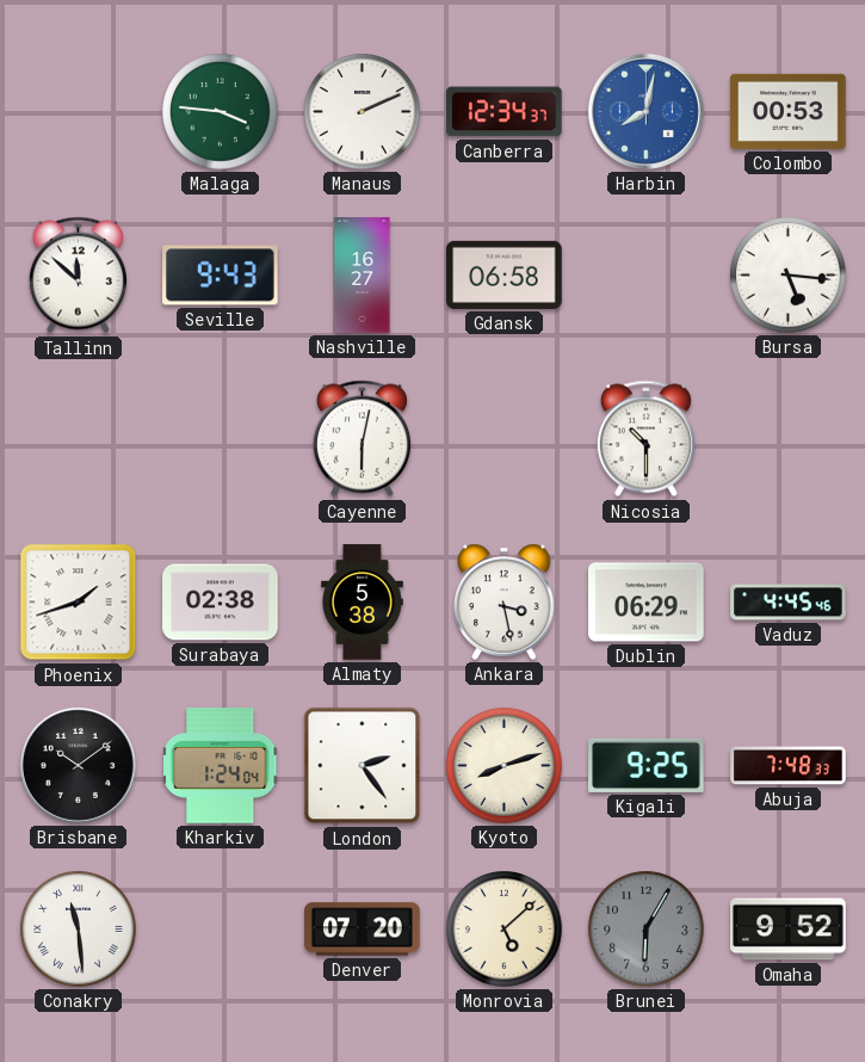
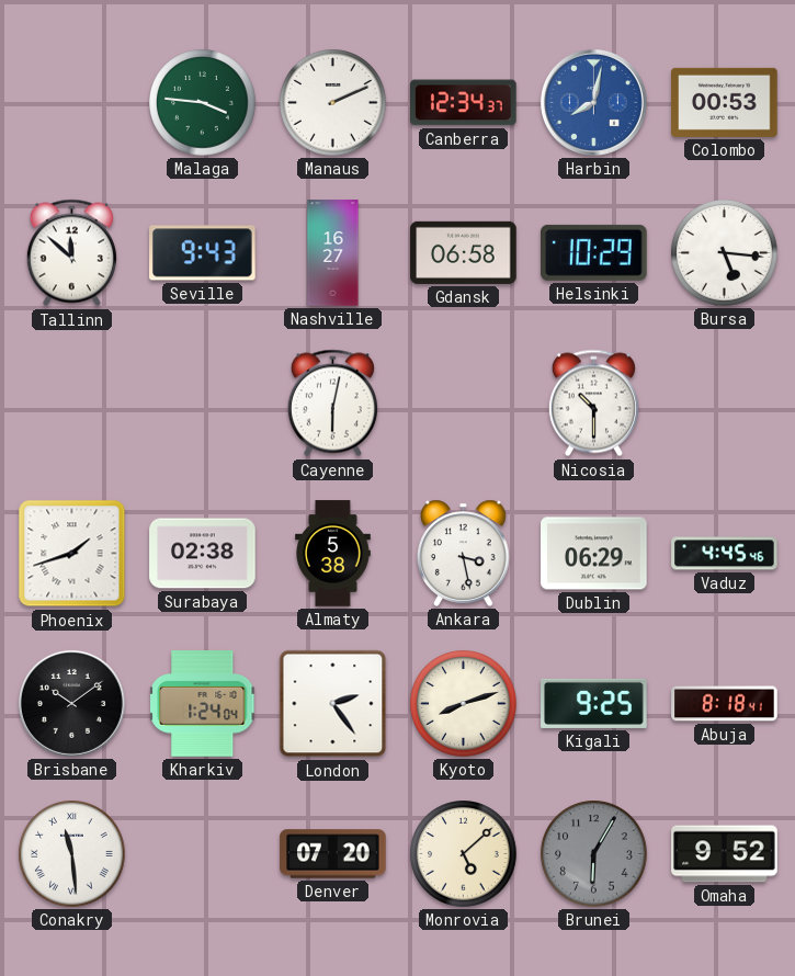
Helsinki: none -> 10:29 (594, 252)
Abuja: 7:48 -> 8:18 (725, 704)
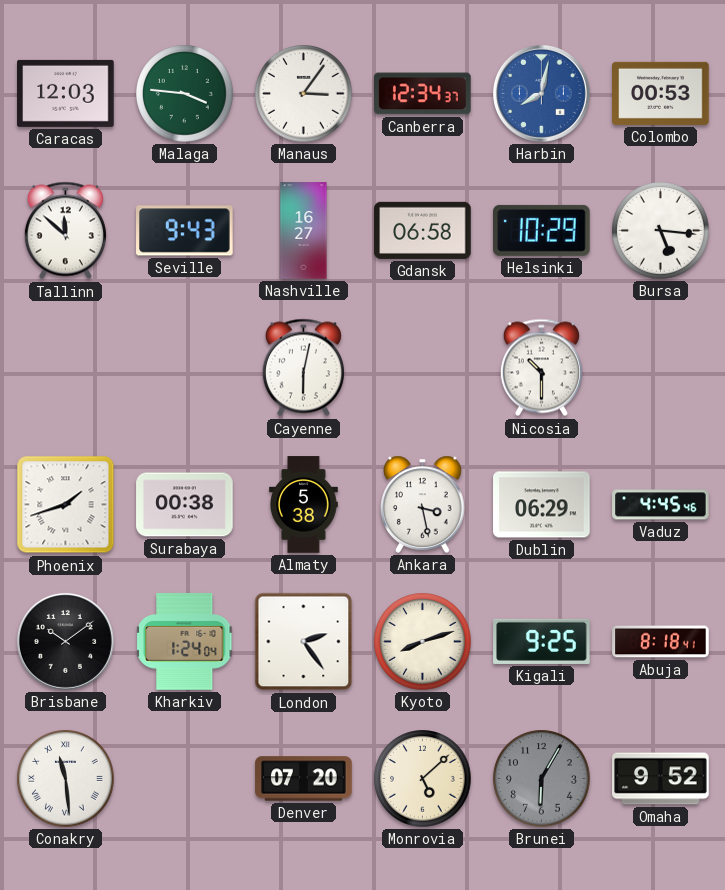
Caracas: none -> 12:03 (66, 93)
Manaus: 2:11 -> 3:06 (304, 94)
Surabaya: 02:38 -> 00:38 (185, 505)
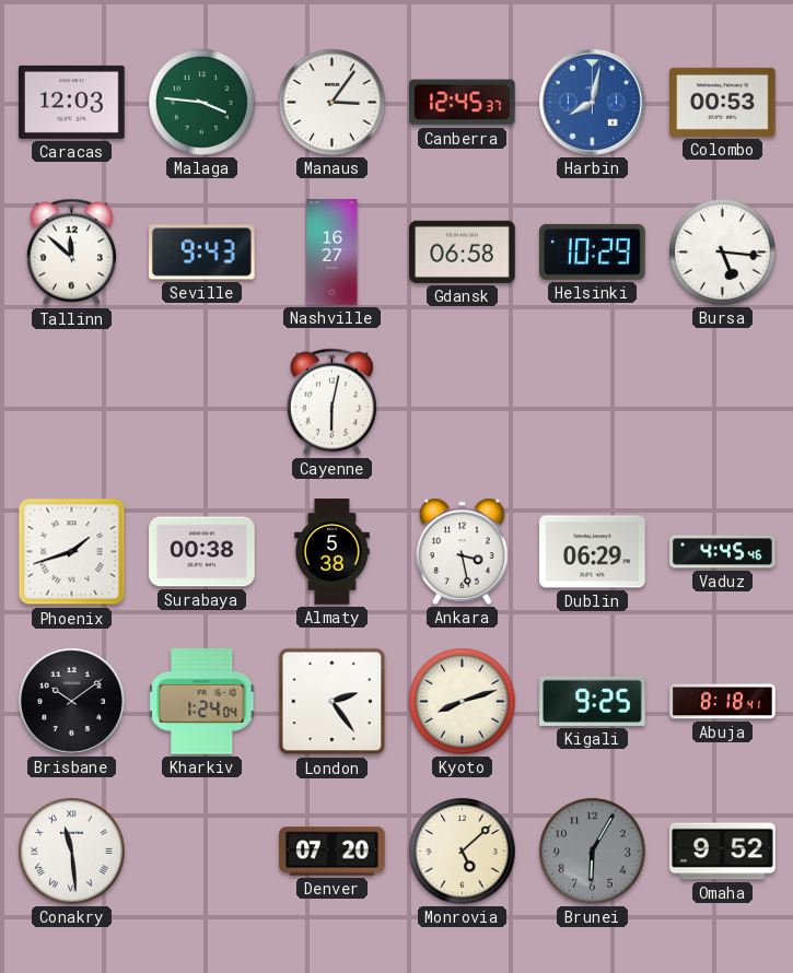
Canberra: 12:34 -> 12:45 (463, 103)
Nicosia: 10:30 -> none (541, 368)
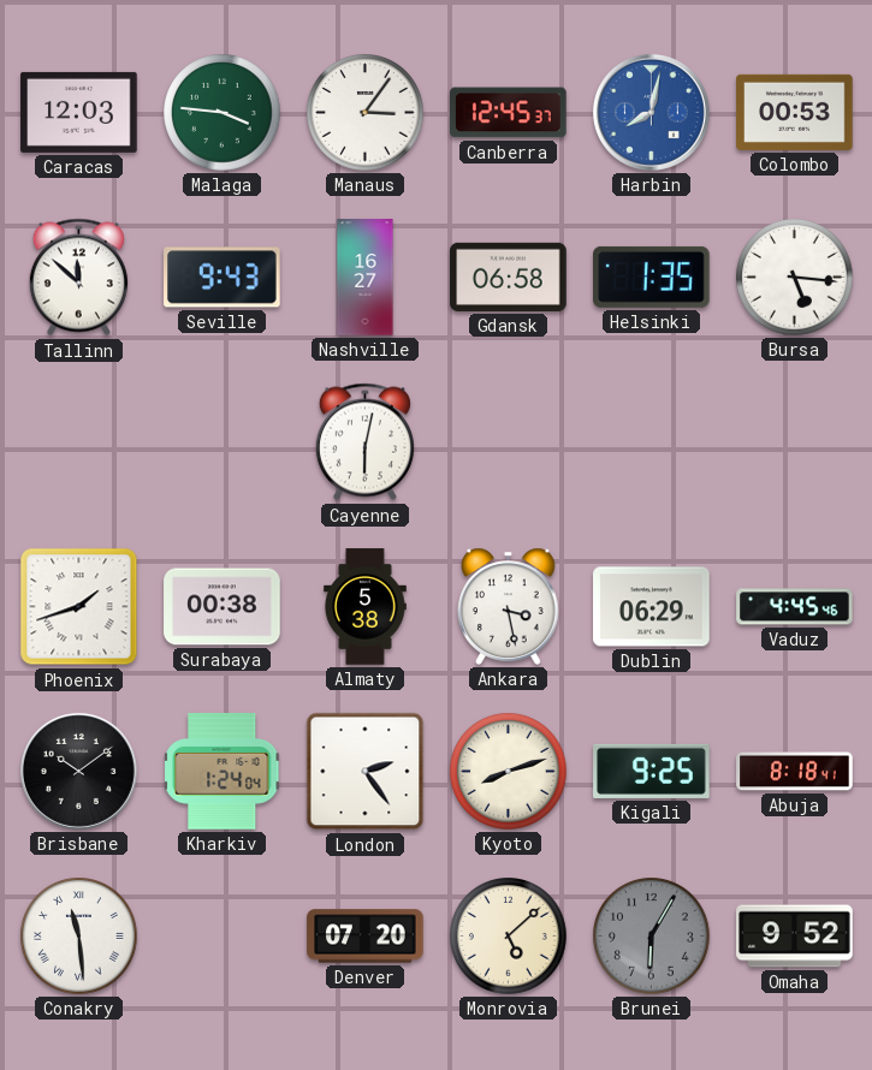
Helsinki: 10:29 -> 1:35 (652, 277)
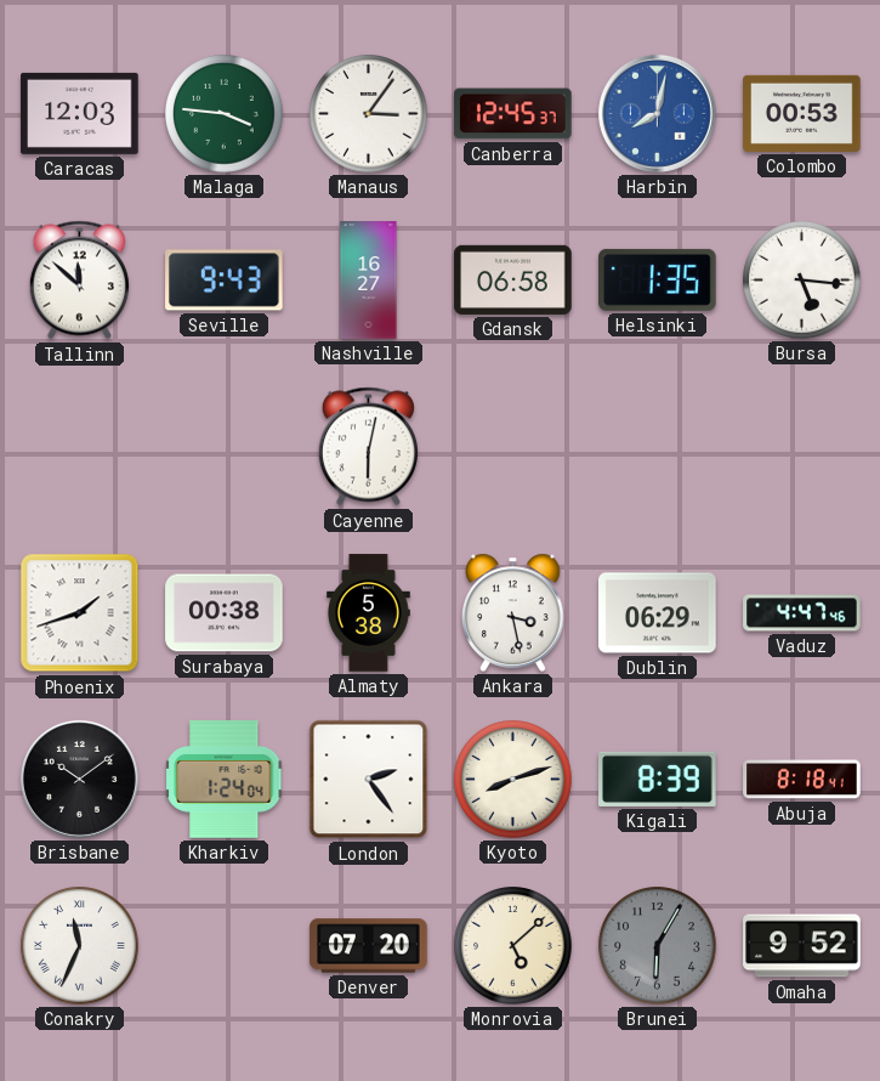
Vaduz: 4:45 -> 4:47 (802, 613)
Kigali: 9:25 -> 8:39 (658, 779)
Conakry: 11:29 -> 11:34 (80, 946)
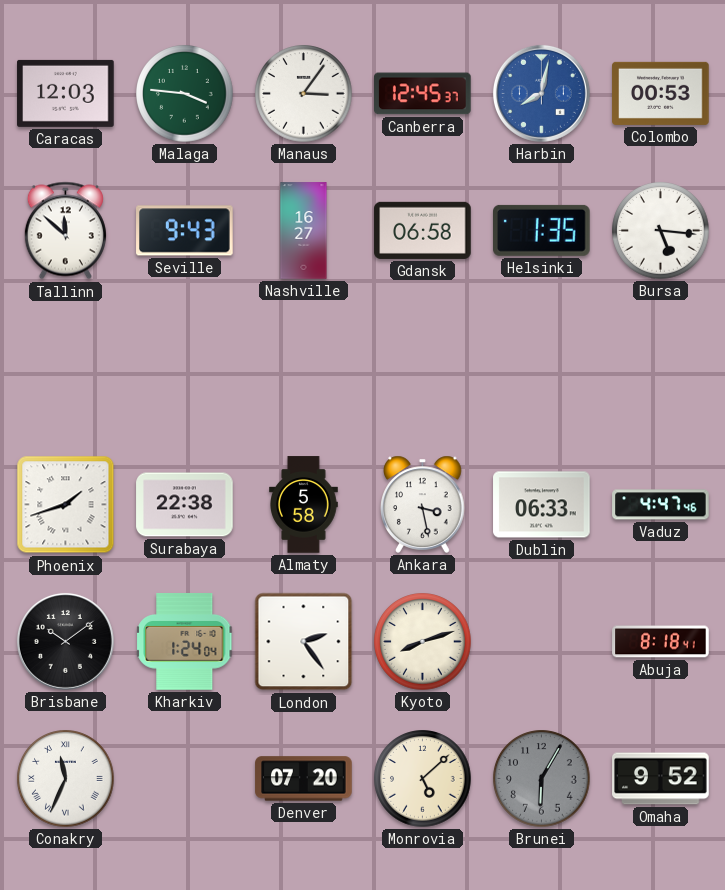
Cayenne: 6:02 -> none (368, 447)
Surabaya: 00:38 -> 22:38 (185, 505)
Almaty: 5:38 -> 5:58 (304, 505)
Dublin: 06:29 -> 06:33 (542, 505)
Kigali: 8:39 -> none (658, 779)
